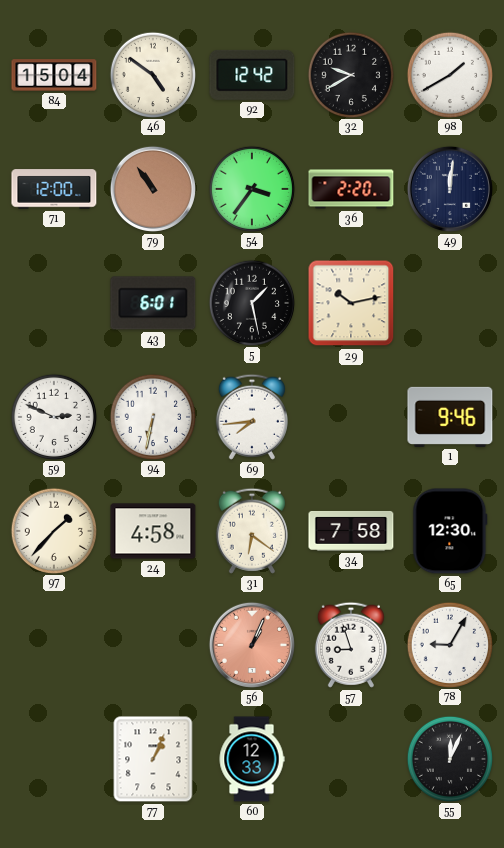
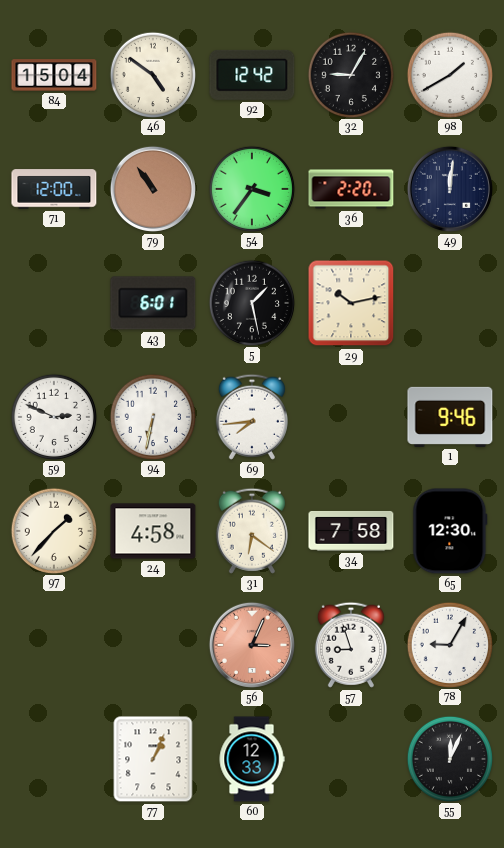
32: 9:40 -> 9:05 (350, 74)
56: 1:04 -> 3:04 (252, 645)
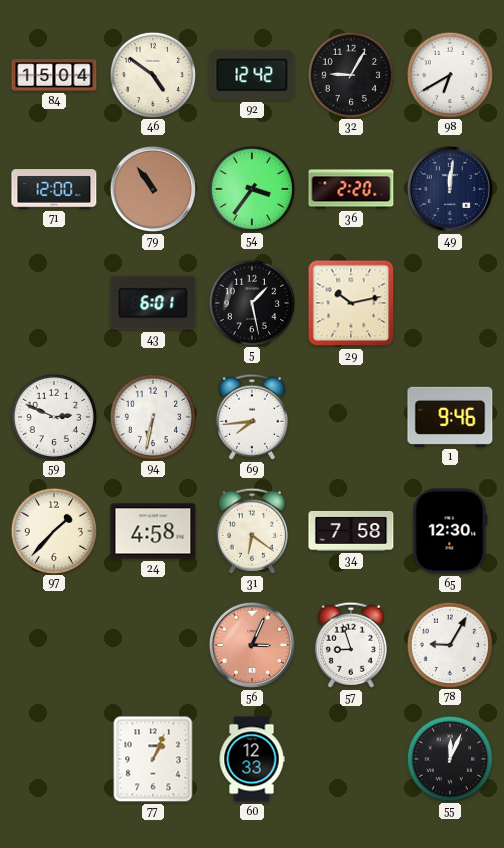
98: 1:40 -> 6:40 (449, 74)
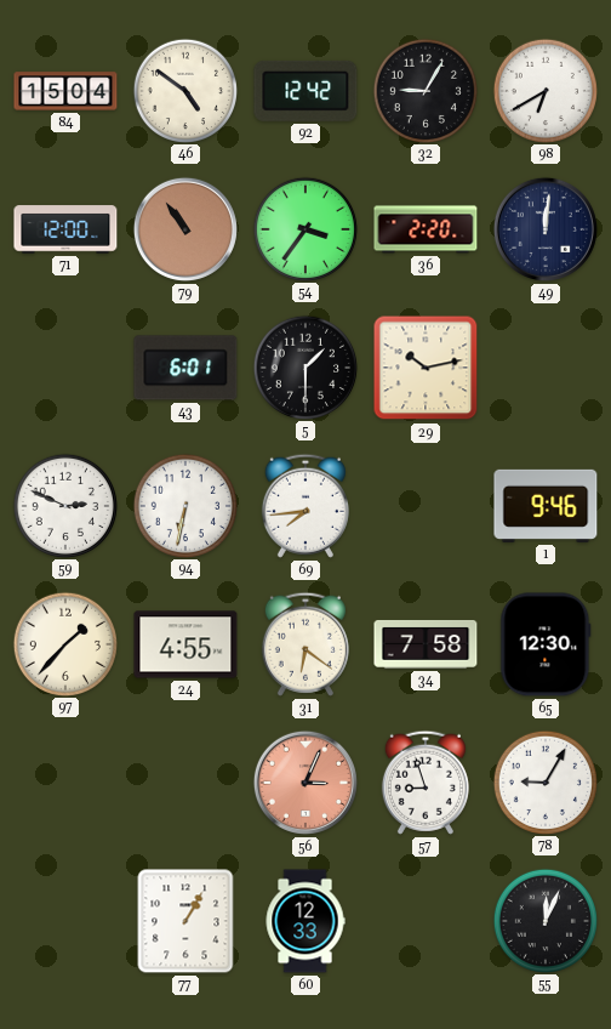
5: 1:28 -> 1:30 (304, 366)
24: 4:58 -> 4:55 (185, 644)
77: 1:04 -> 1:05 (185, 921)
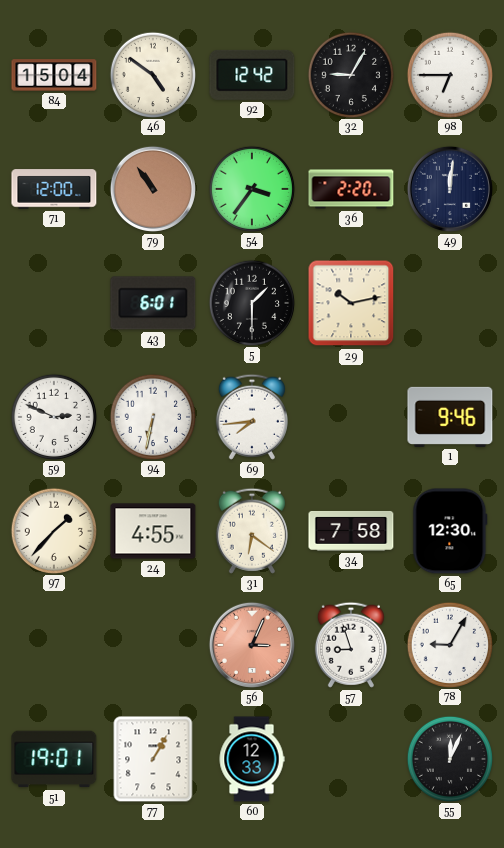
98: 6:40 -> 6:45 (449, 74)
51: none -> 19:01 (54, 759)
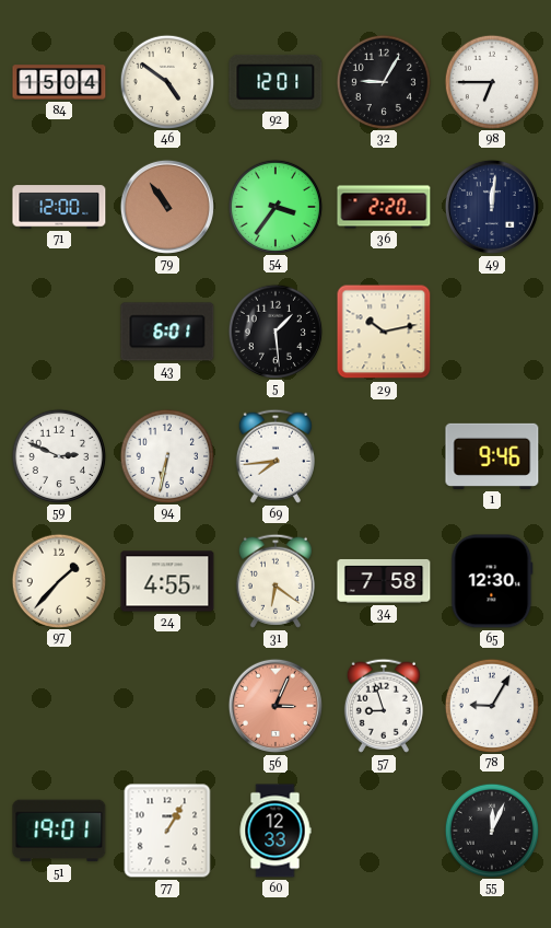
92: 12:42 -> 12:01 (275, 82)
5: 1:30 -> 1:29 (274, 330)
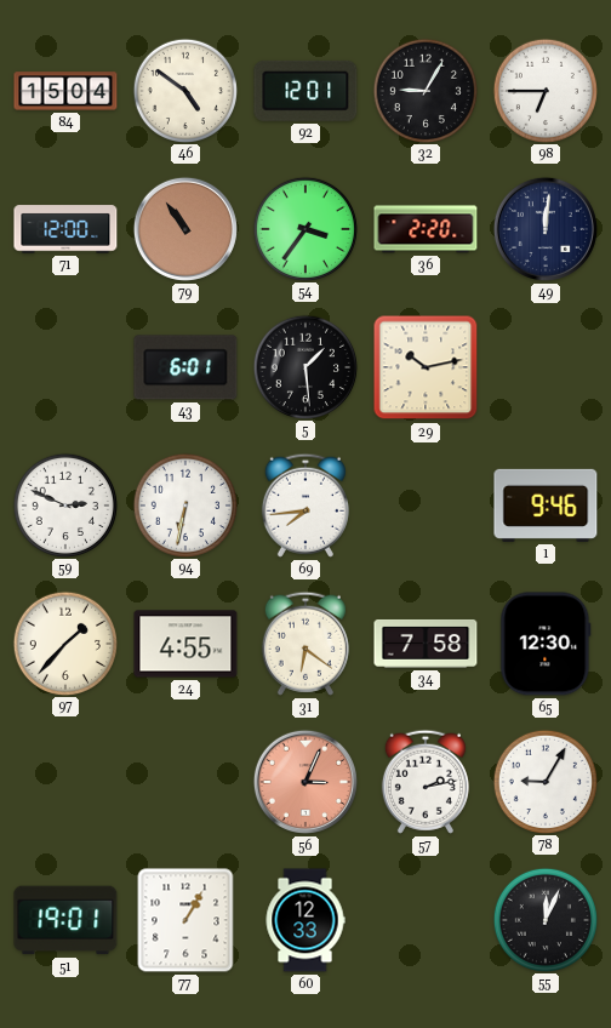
57: 8:57 -> 2:13 (426, 782)
